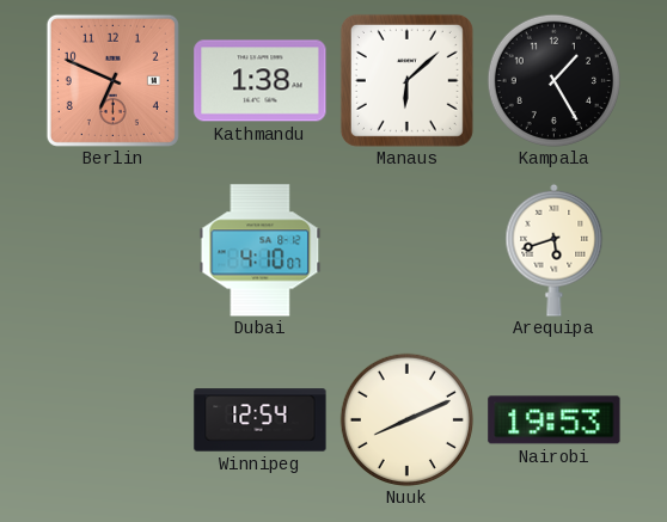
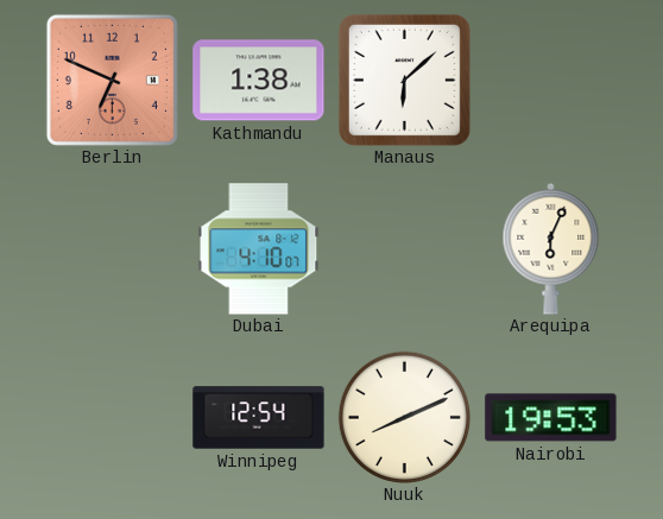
Kampala: 1:25 -> none (553, 80)
Arequipa: 5:42 -> 6:04 (551, 248)
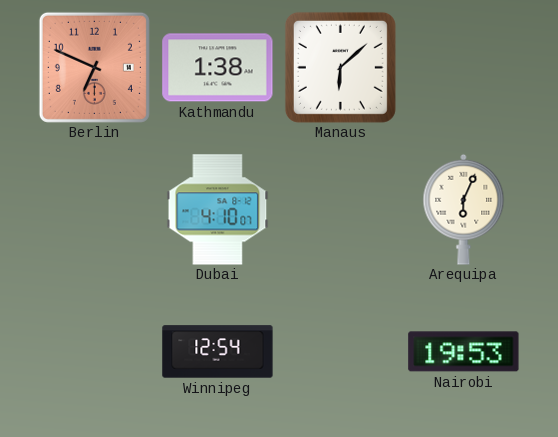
Nuuk: 8:11 -> none (404, 417)
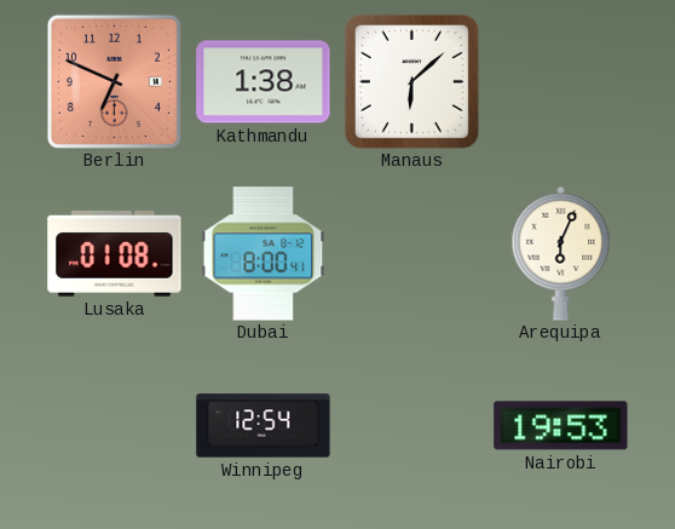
Lusaka: none -> 01:08 (115, 254)
Dubai: 4:10 -> 8:00 (264, 254)
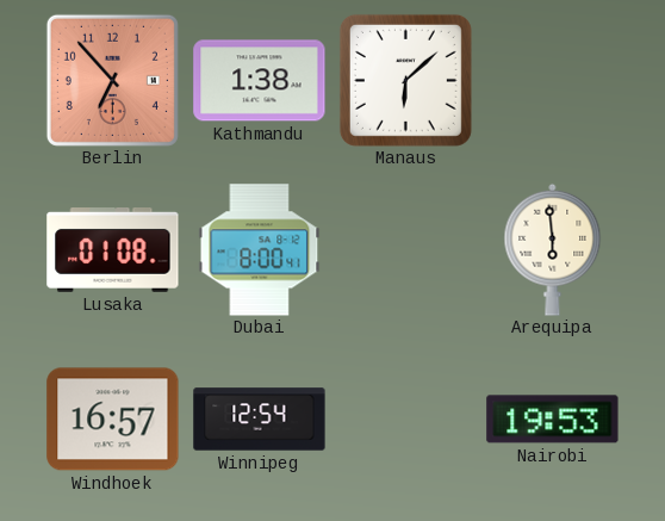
Berlin: 6:49 -> 6:53 (112, 80)
Arequipa: 6:04 -> 5:59 (553, 249)
Windhoek: none -> 16:57 (113, 420)
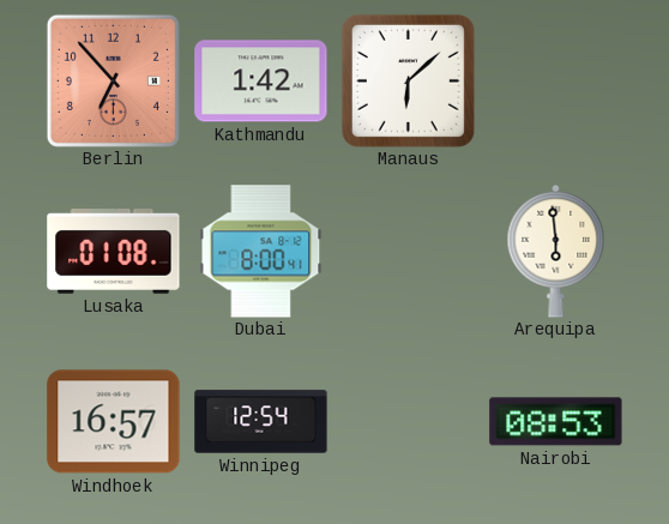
Kathmandu: 1:38 -> 1:42 (261, 82)
Nairobi: 19:53 -> 08:53 (556, 422)
